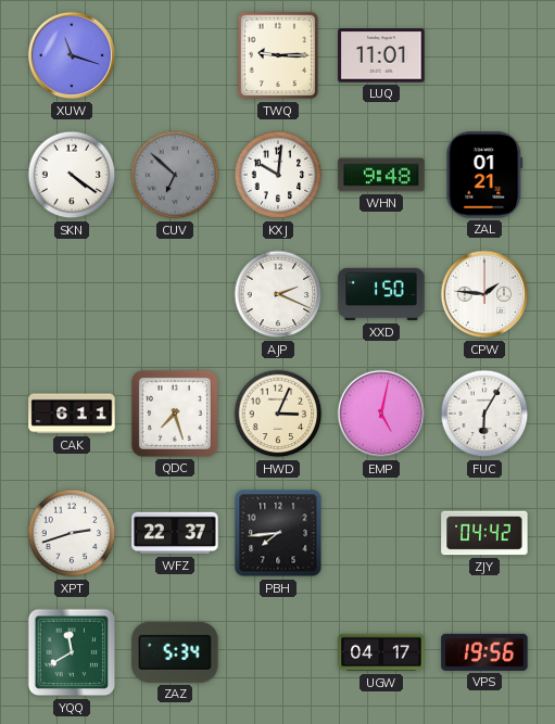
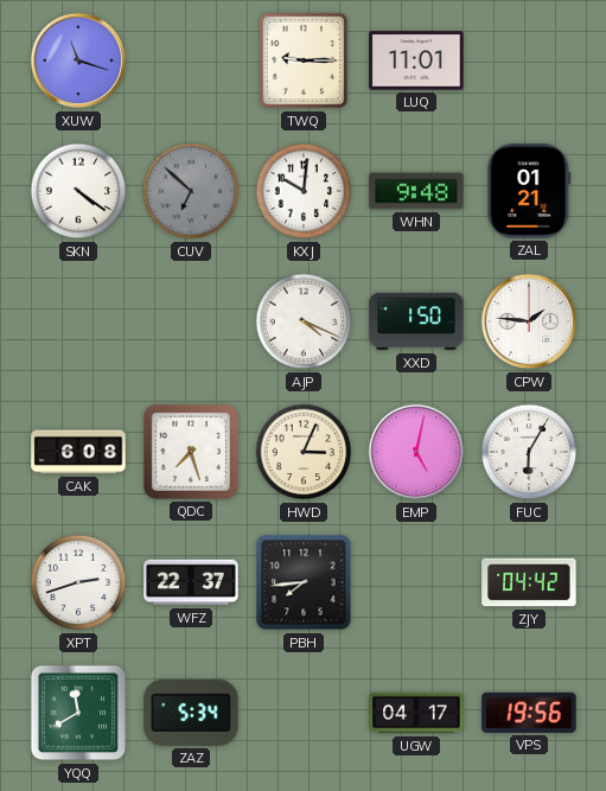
AJP: 2:19 -> 4:19 (304, 321)
CAK: 6:11 -> 6:08 (78, 452)
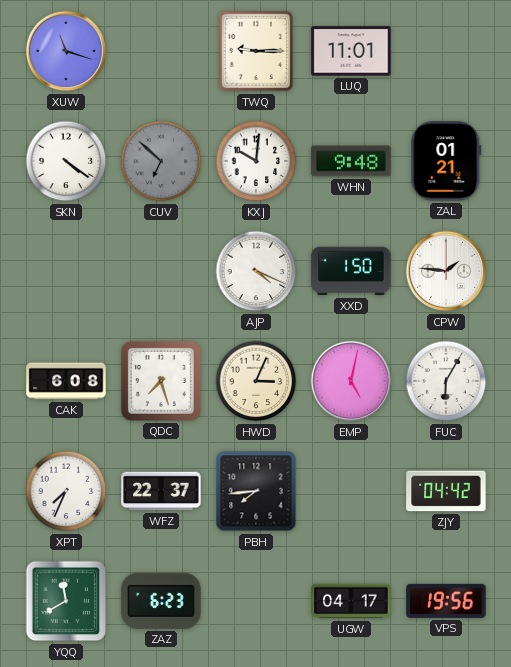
XPT: 2:42 -> 7:34 (66, 491)
ZAZ: 5:34 -> 6:23 (161, 601)
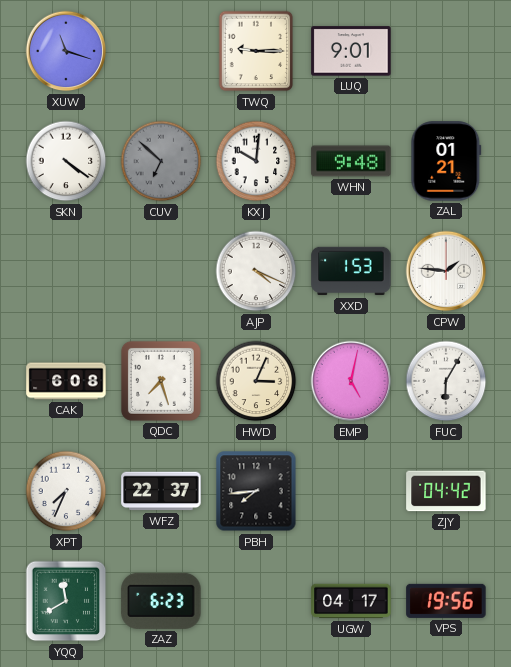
LUQ: 11:01 -> 9:01 (351, 51)
XXD: 1:50 -> 1:53 (351, 271)
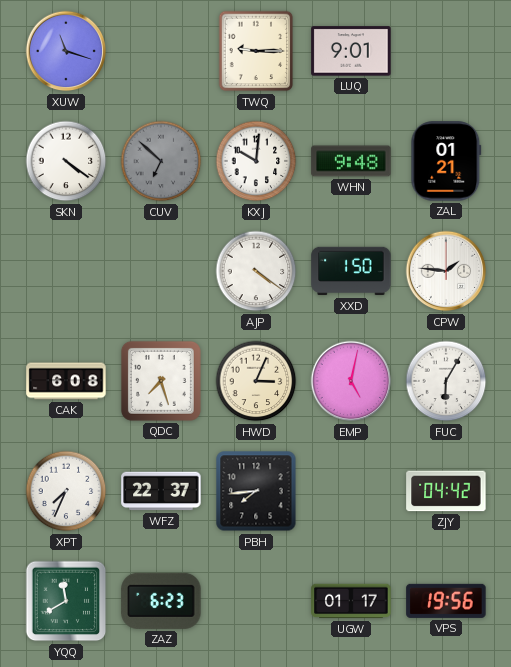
AJP: 4:19 -> 4:21 (256, 271)
XXD: 1:53 -> 1:50 (351, 271)
UGW: 04:17 -> 01:17 (351, 601)
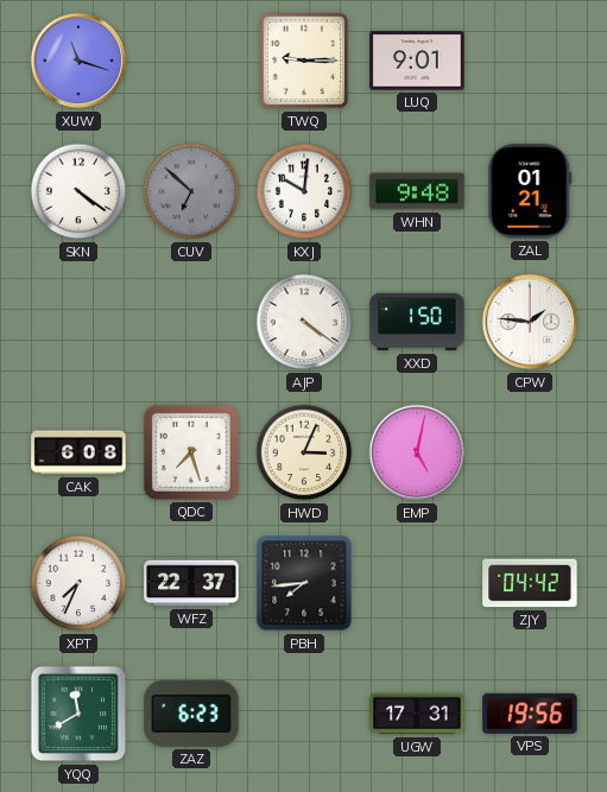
FUC: 6:05 -> none (446, 381)
UGW: 01:17 -> 17:31 (417, 714)
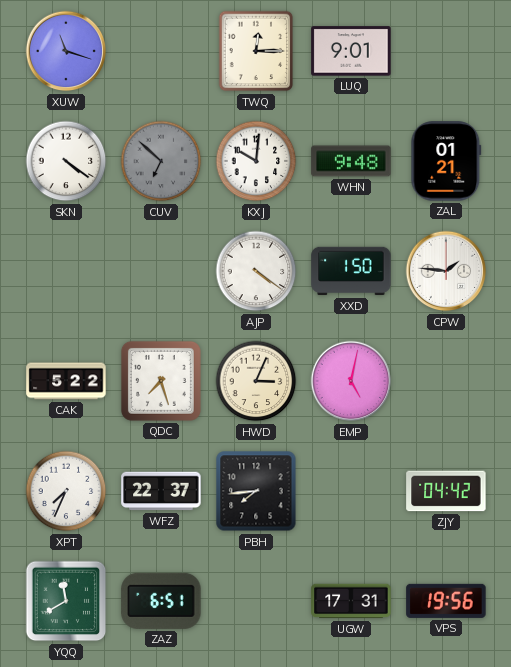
TWQ: 9:15 -> 12:15 (256, 51)
CAK: 6:08 -> 5:22 (66, 381)
ZAZ: 6:23 -> 6:51 (161, 601)
